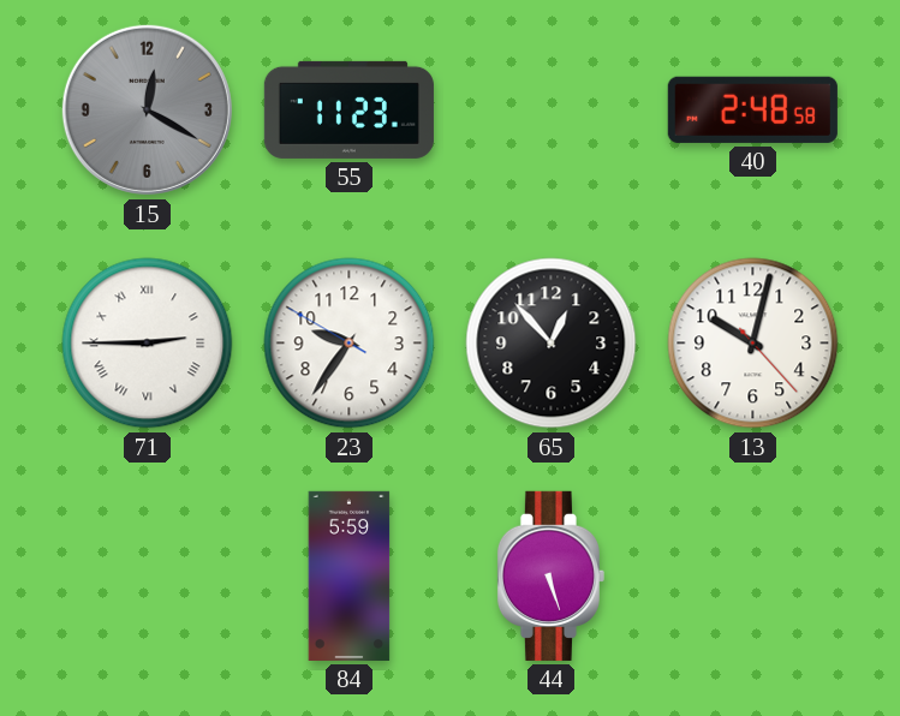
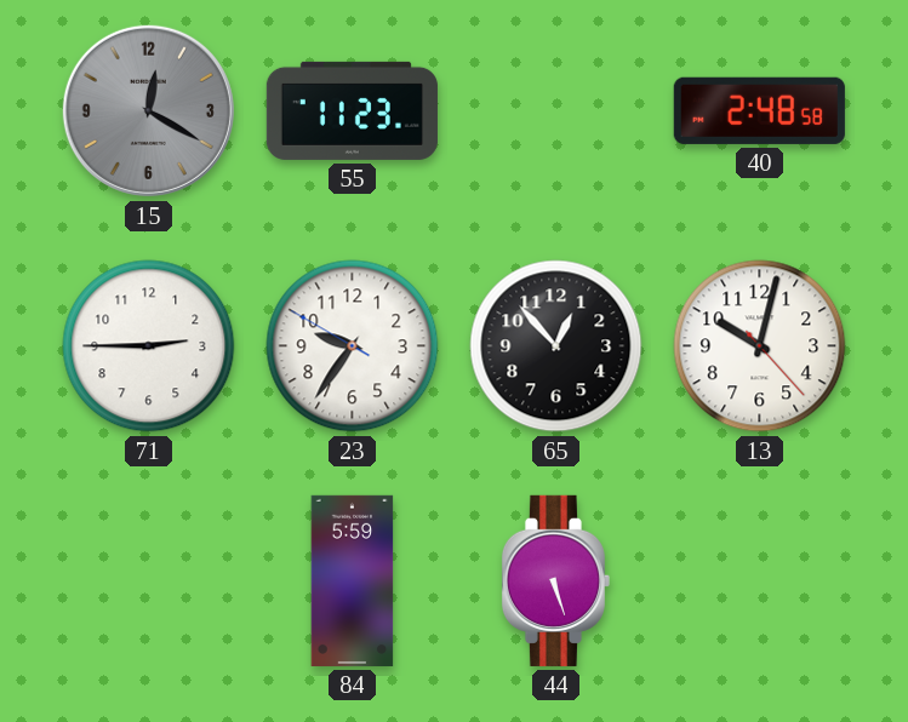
71 numerals: Roman -> Arabic (149, 346)
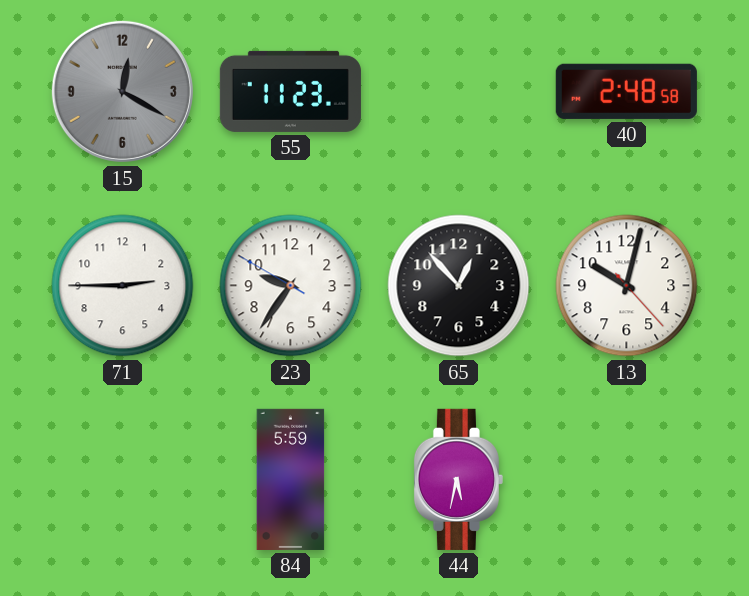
44: 5:27 -> 5:32 (458, 479)
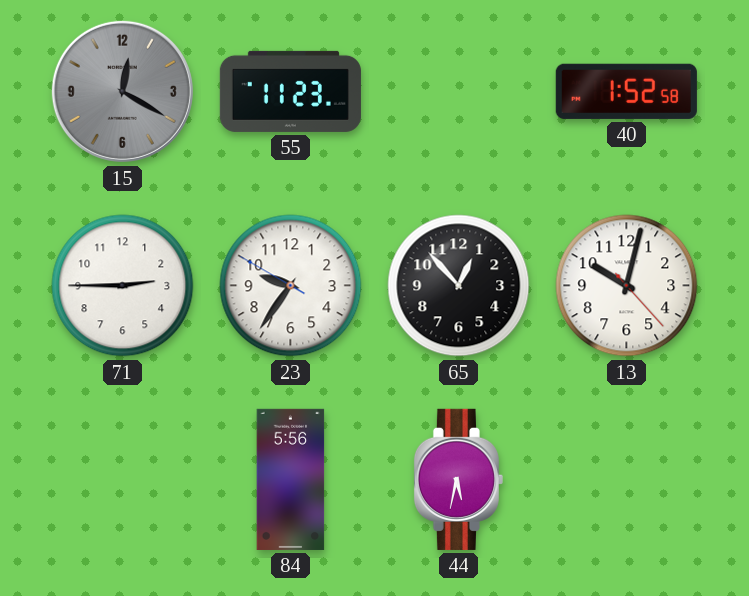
40: 2:48 -> 1:52 (626, 91)
84: 5:59 -> 5:56 (291, 479)
